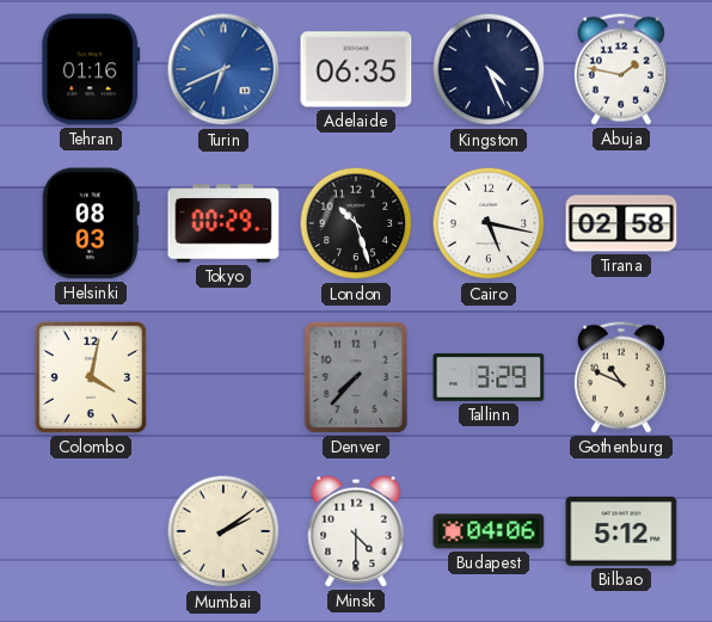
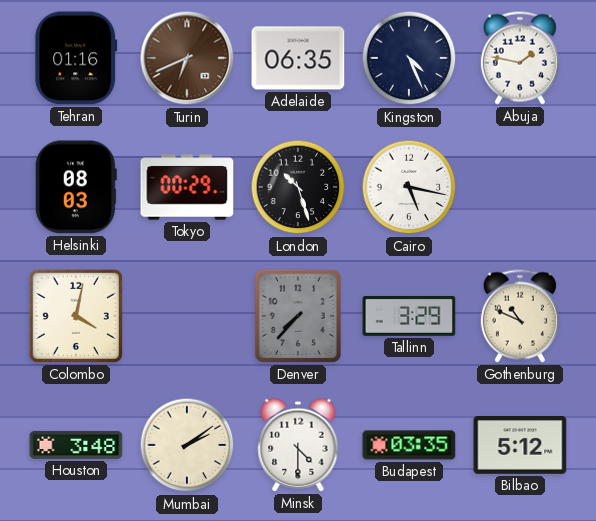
Turin dial: blue -> brown (187, 58)
Tirana: 02:58 -> none (621, 223)
Houston: none -> 3:48 (76, 445)
Budapest: 04:06 -> 03:35 (409, 445)
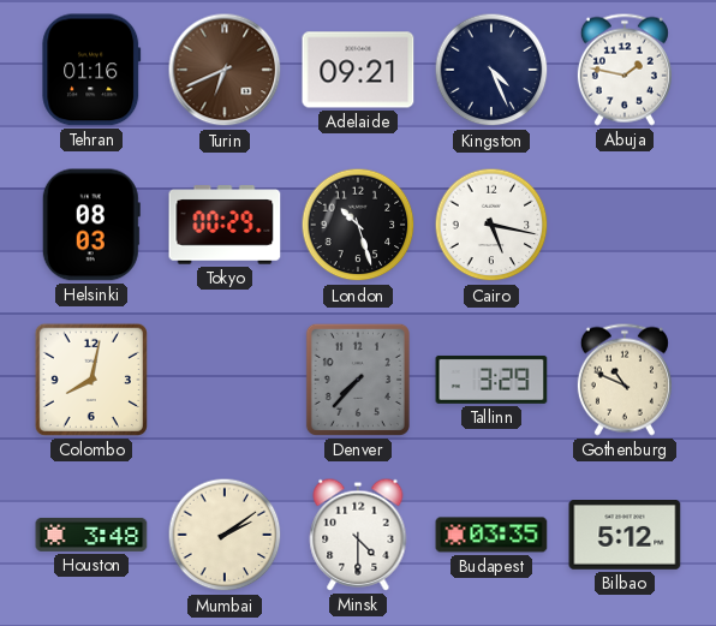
Adelaide: 06:35 -> 09:21 (358, 70)
Colombo: 4:02 -> 8:02 (91, 380)
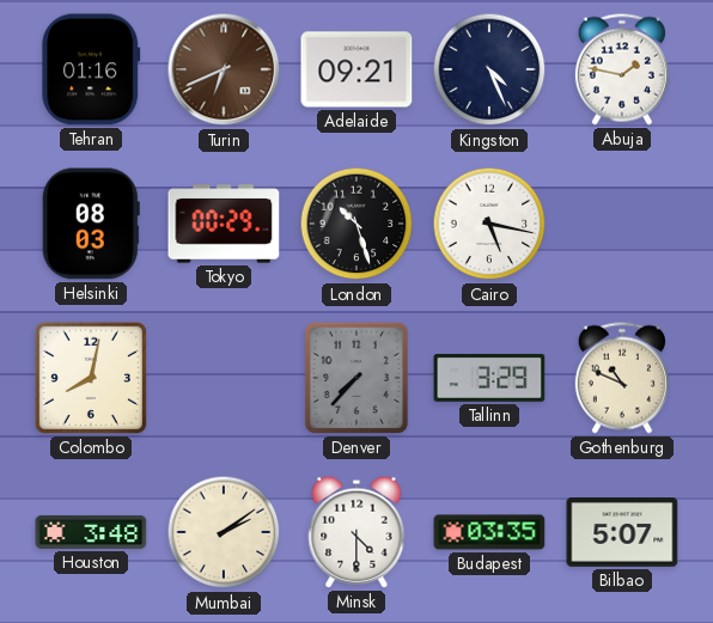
Bilbao: 5:12 -> 5:07 (622, 533)
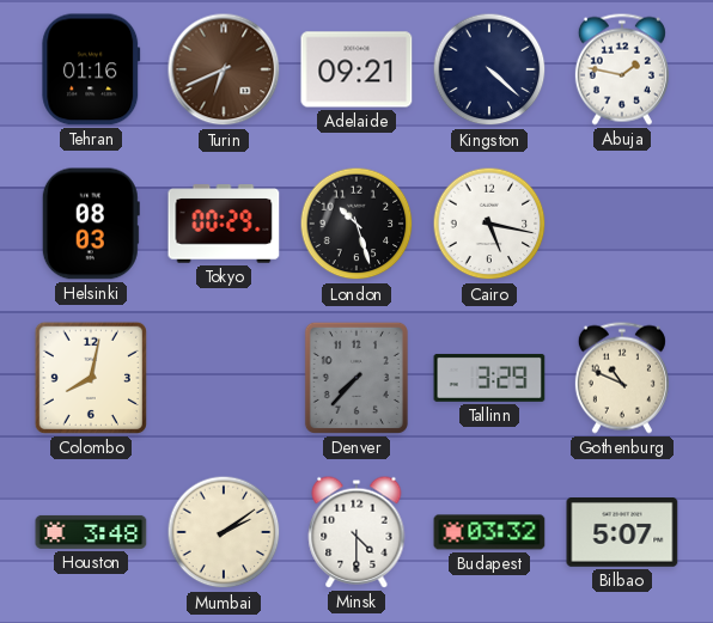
Kingston: 4:26 -> 4:22 (489, 69)
Budapest: 03:35 -> 03:32 (489, 532)
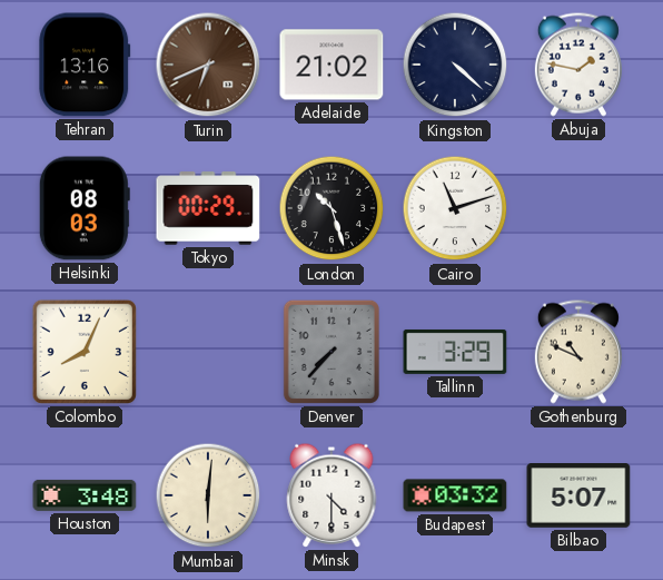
Tehran: 01:16 -> 13:16 (85, 65)
Adelaide: 09:21 -> 21:02 (331, 65)
Cairo: 5:17 -> 11:12 (455, 208)
Colombo: 8:02 -> 8:04 (85, 352)
Mumbai: 2:09 -> 6:01 (208, 495)
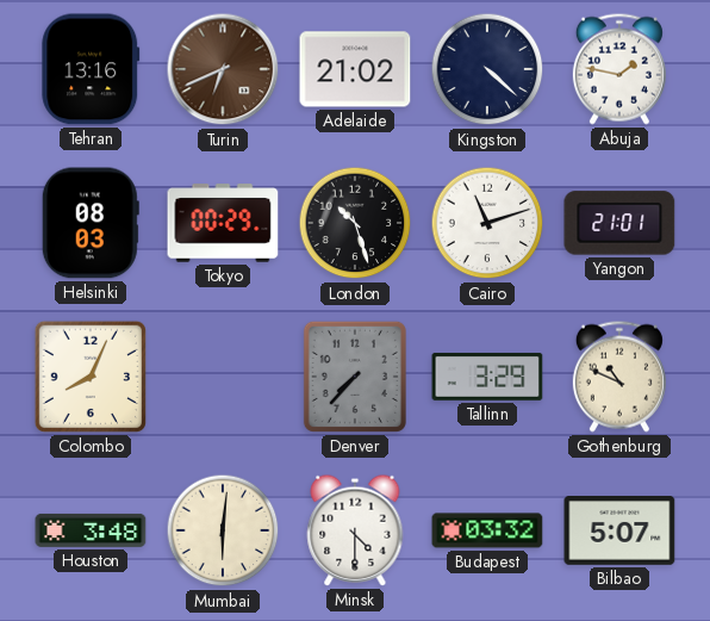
Yangon: none -> 21:01 (619, 223)
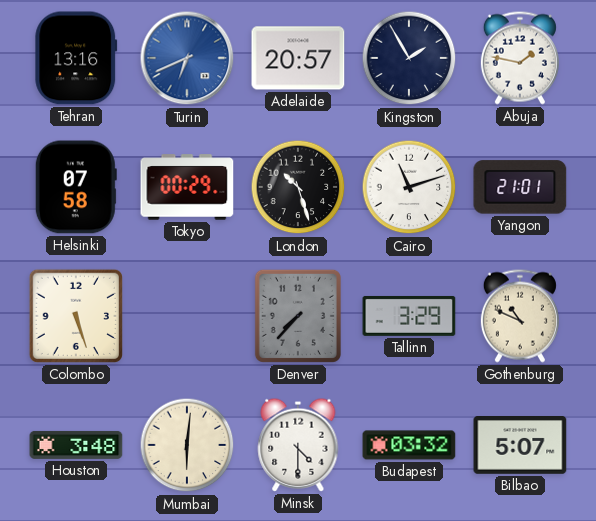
Turin dial: brown -> blue (187, 58)
Adelaide: 21:02 -> 20:57 (298, 58)
Kingston: 4:22 -> 1:55 (409, 58)
Helsinki: 08:03 -> 07:58 (76, 187)
Colombo: 8:04 -> 5:27 (76, 316)
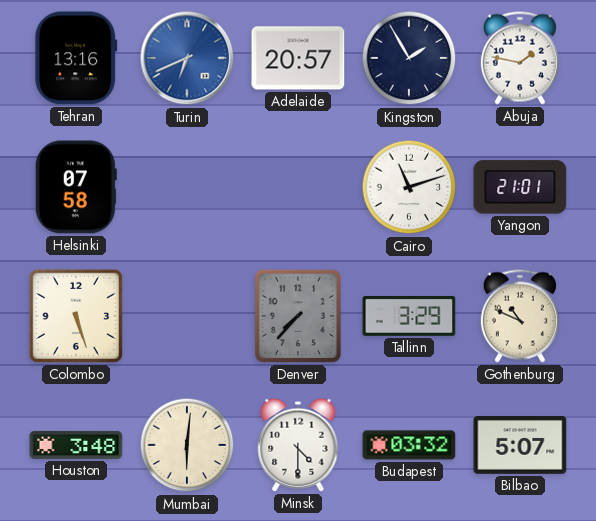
Tokyo: 00:29 -> none (187, 187)
London: 10:27 -> none (298, 187)
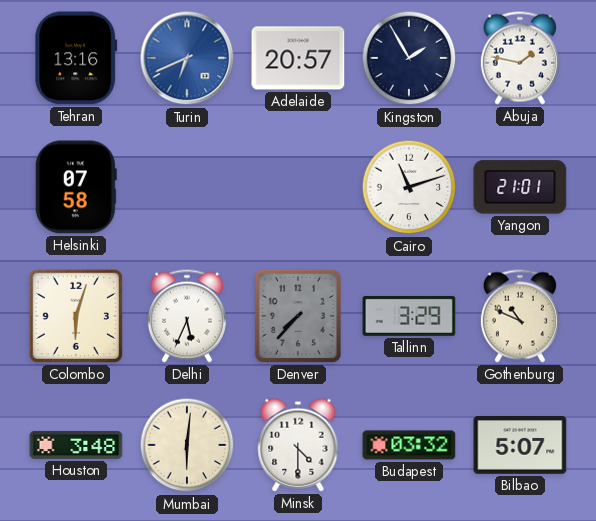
Colombo: 5:27 -> 6:03 (76, 316)
Delhi: none -> 5:34 (187, 316)
